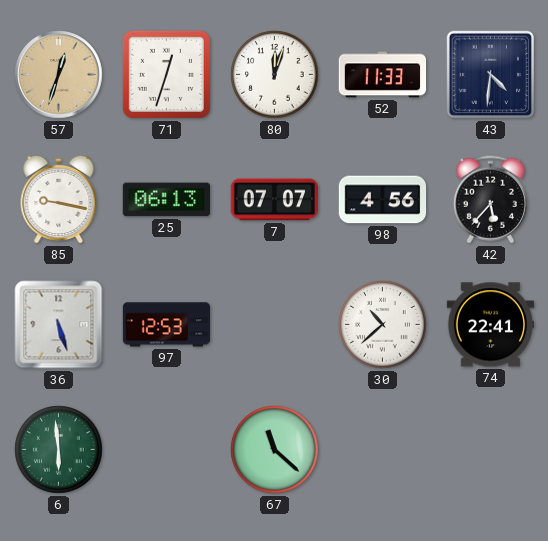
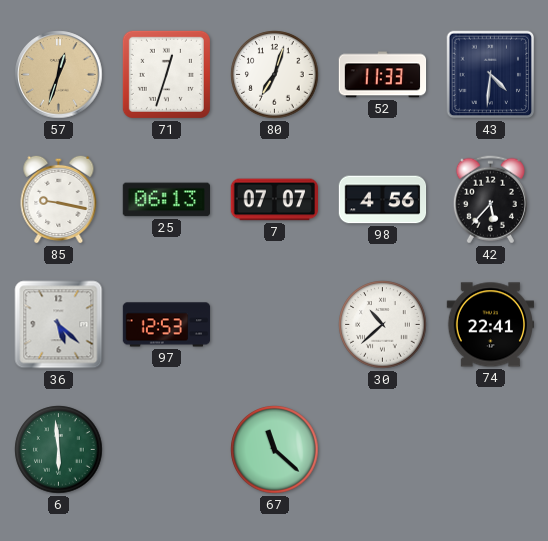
80: 12:03 -> 7:03 (275, 75)
36: 5:27 -> 5:22 (59, 325)
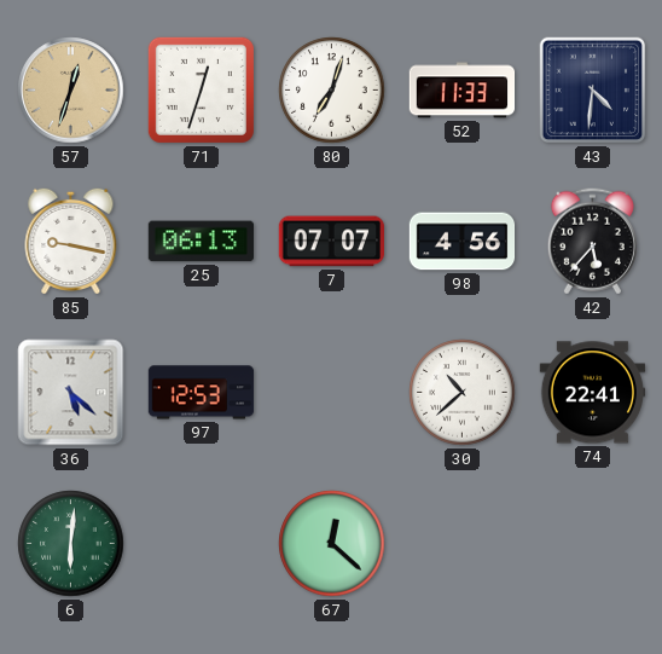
6: 5:59 -> 6:01 (71, 544)
67: 11:22 -> 12:22 (332, 544)
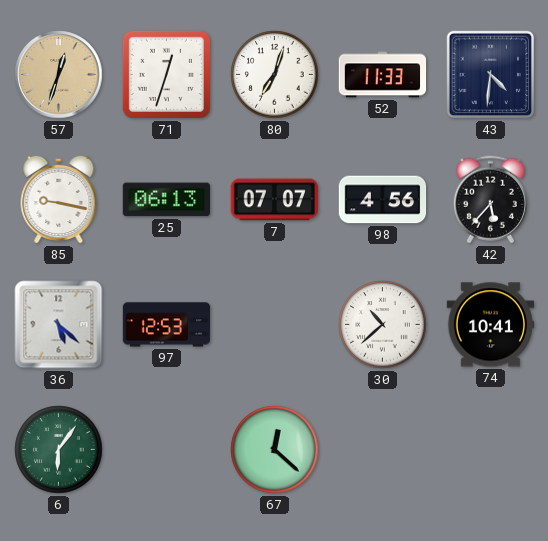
74: 22:41 -> 10:41 (491, 325)
6: 6:01 -> 6:06 (59, 450)
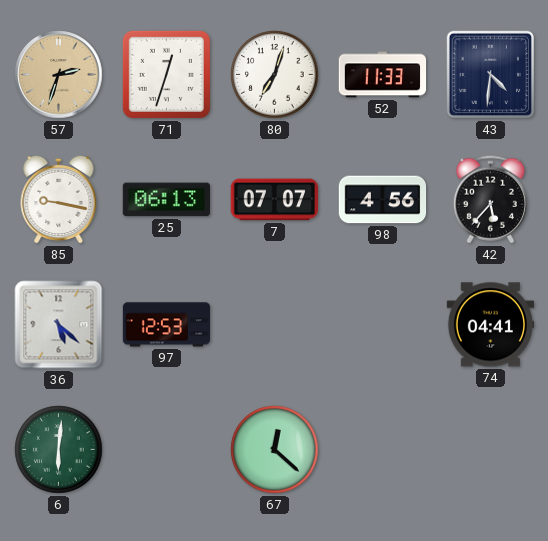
57: 12:33 -> 2:33 (59, 75)
30: 10:38 -> none (383, 325)
74: 10:41 -> 04:41 (491, 325)
6: 6:06 -> 6:01 (59, 450)
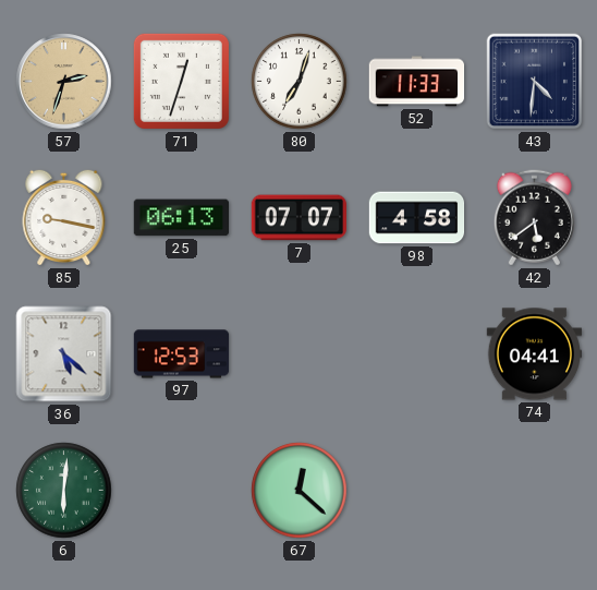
98: 4:56 -> 4:58 (417, 218)
42: 5:37 -> 5:39 (534, 218)
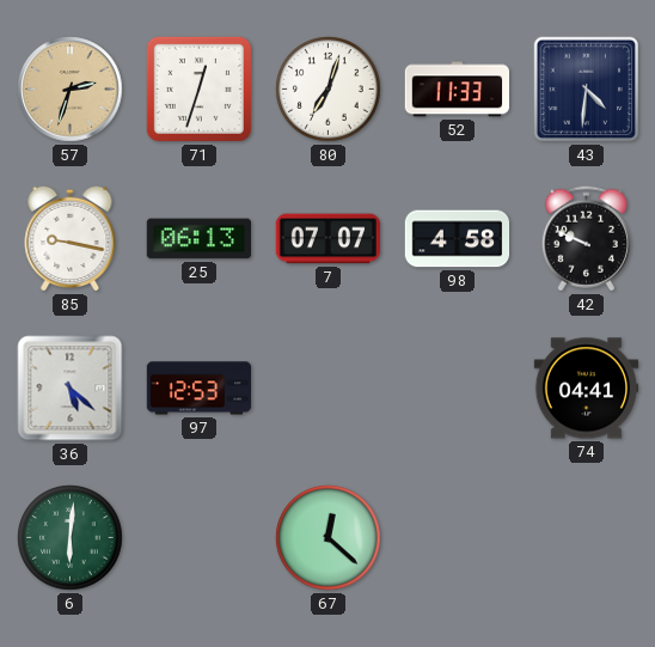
42: 5:39 -> 9:49 (586, 239)
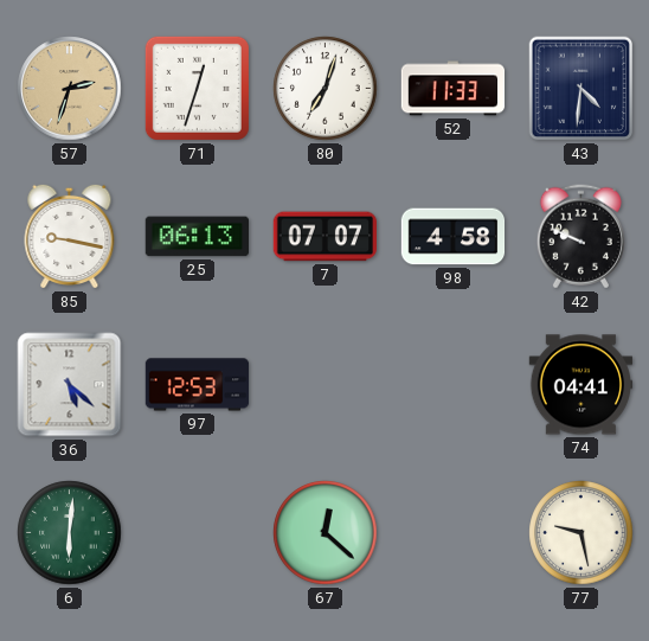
77: none -> 9:28 (581, 533)
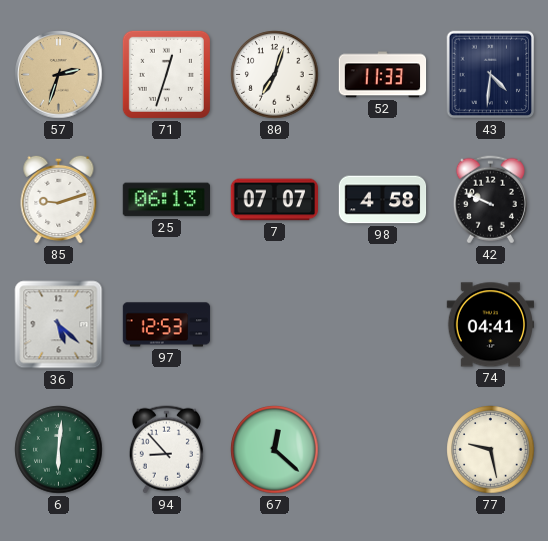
85: 9:17 -> 9:12 (59, 199)
94: none -> 8:53 (166, 450)
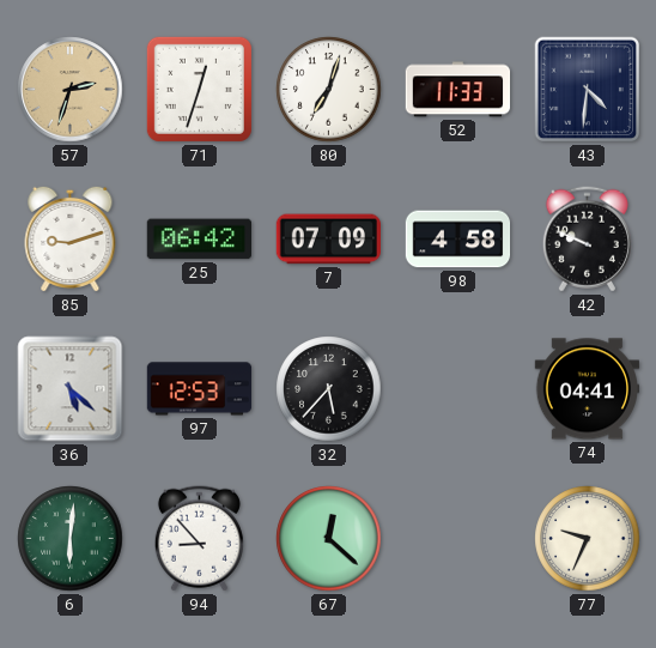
25: 06:13 -> 06:42 (199, 240)
7: 07:07 -> 07:09 (328, 240)
32: none -> 5:37 (329, 389)
77: 9:28 -> 9:34 (588, 539)
